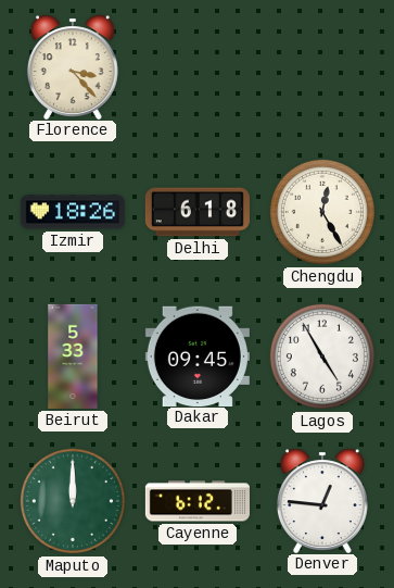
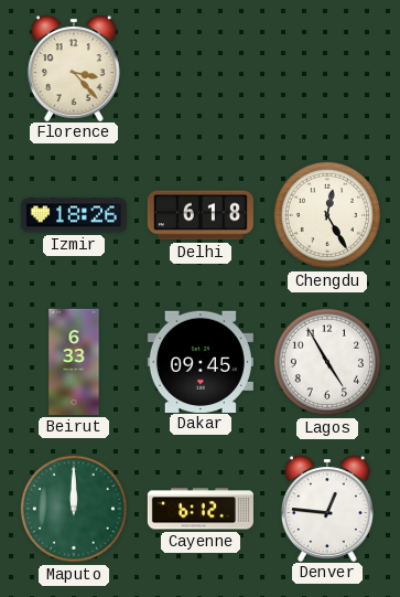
Beirut: 5:33 -> 6:33 (74, 362)
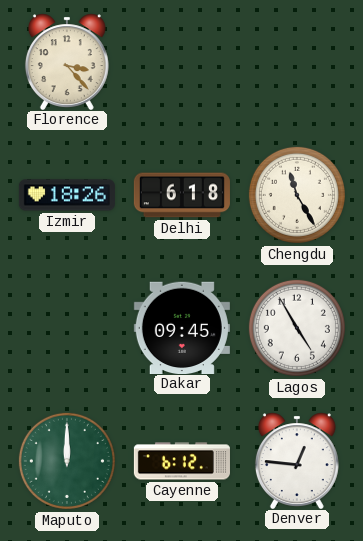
Chengdu: 12:25 -> 11:25 (297, 195)
Beirut: 6:33 -> none (74, 362)
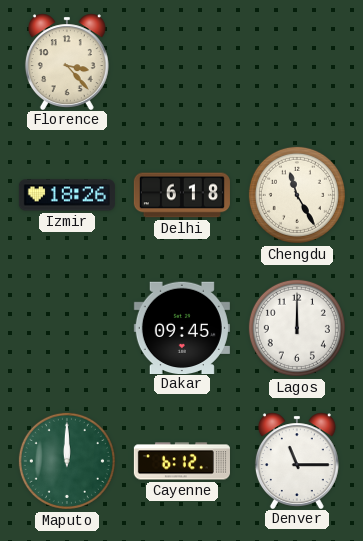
Lagos: 4:55 -> 12:00 (297, 328)
Denver: 12:46 -> 11:15 (297, 460)
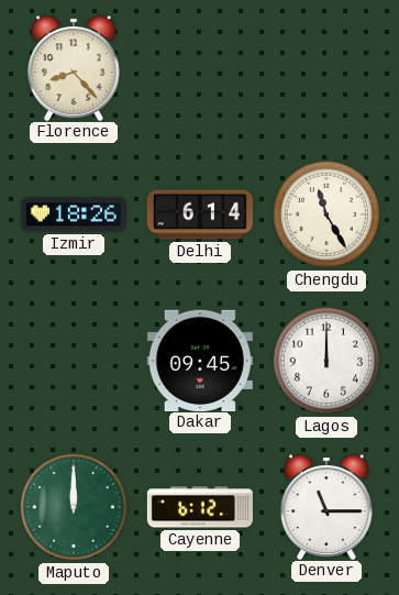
Florence: 3:23 -> 8:23 (74, 67)
Delhi: 6:18 -> 6:14 (200, 214)
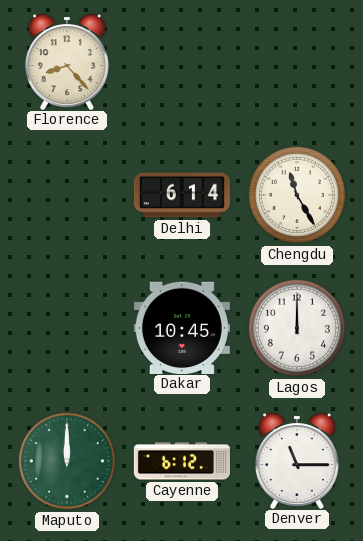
Izmir: 18:26 -> none (74, 214)
Dakar: 09:45 -> 10:45 (182, 327)
